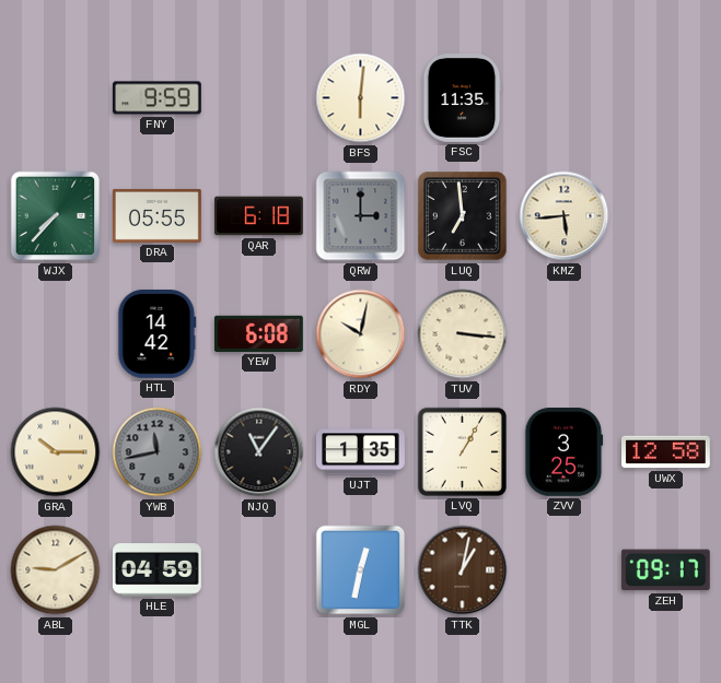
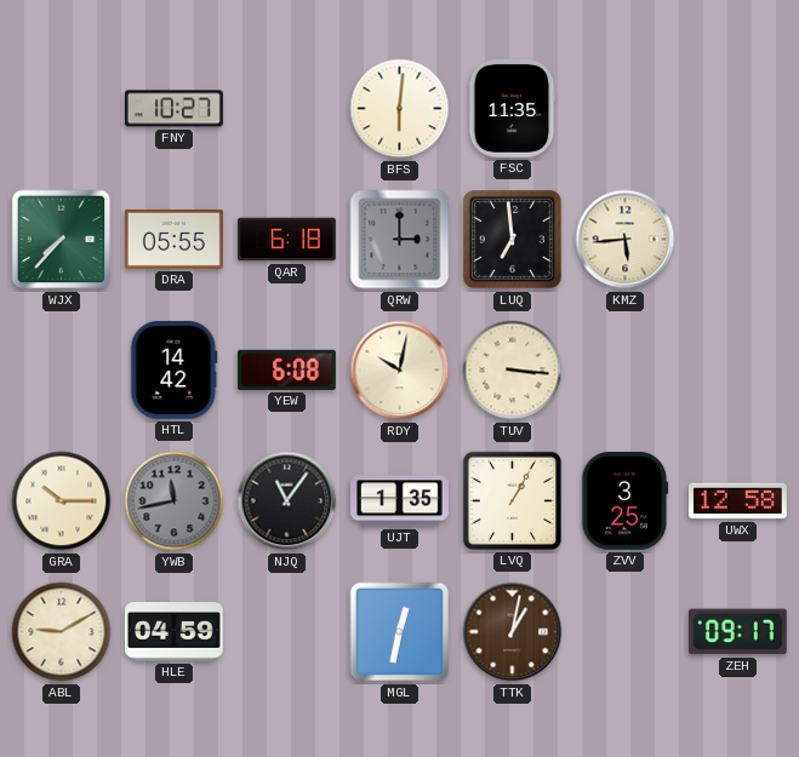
FNY: 9:59 -> 10:27 (173, 109)
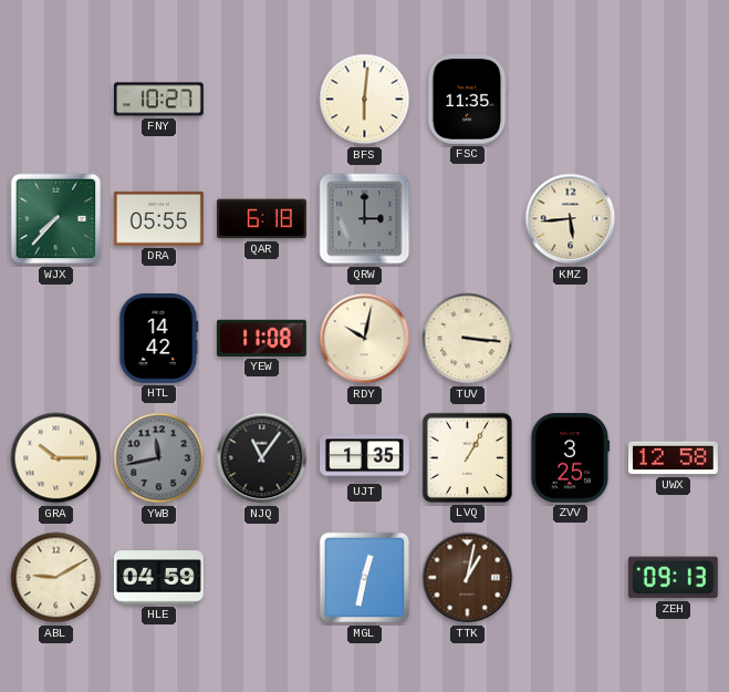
LUQ: 6:59 -> none (513, 240)
YEW: 6:08 -> 11:08 (261, 338)
ZEH: 09:17 -> 09:13 (673, 578)
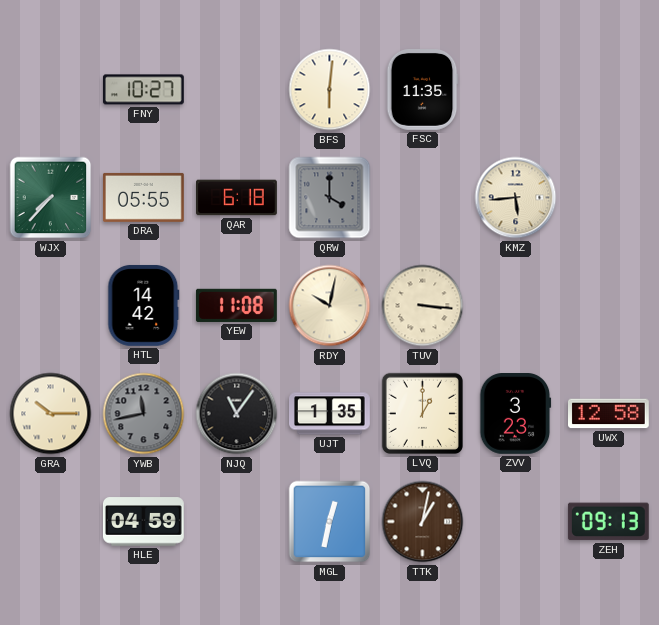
QRW: 3:00 -> 4:00 (330, 198)
LVQ: 1:05 -> 1:00 (422, 413)
ZVV: 3:25 -> 3:23 (516, 414)
ABL: 9:10 -> none (56, 578)
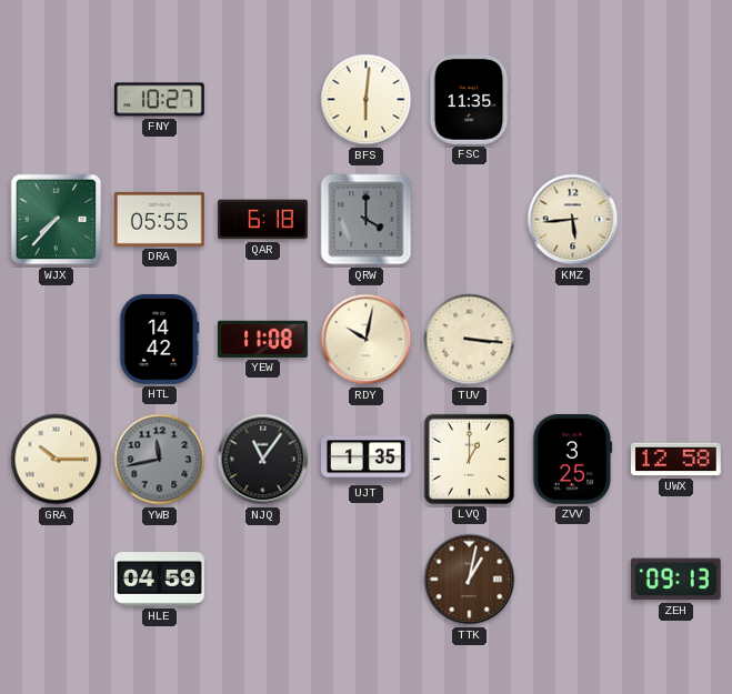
ZVV: 3:23 -> 3:25 (573, 460)
MGL: 12:32 -> none (330, 522)
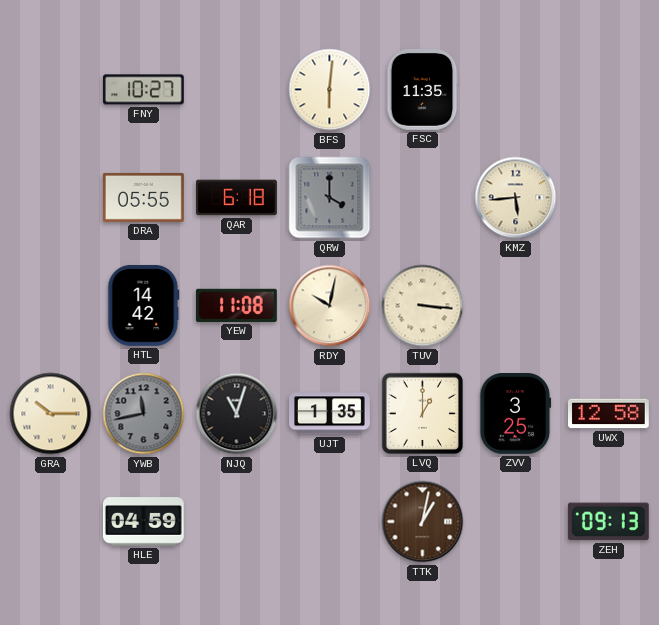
WJX: 7:37 -> none (57, 220)
NJQ: 11:06 -> 11:03 (237, 414)
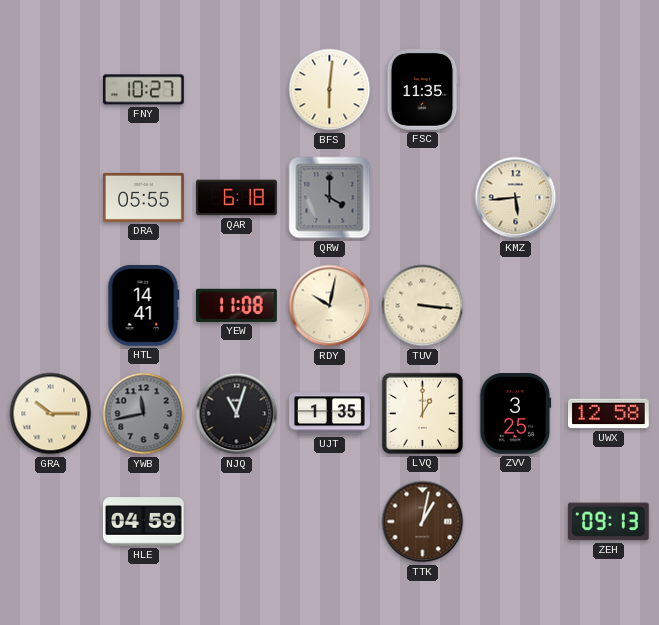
HTL: 14:42 -> 14:41 (144, 305)
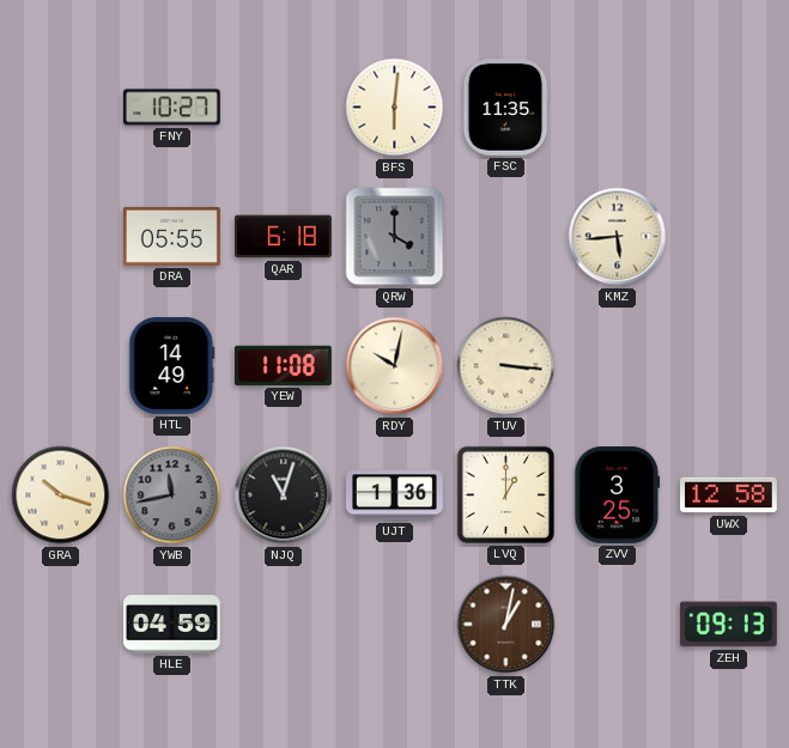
HTL: 14:41 -> 14:49 (172, 365)
GRA: 10:15 -> 10:18 (61, 495)
UJT: 1:35 -> 1:36 (395, 495)
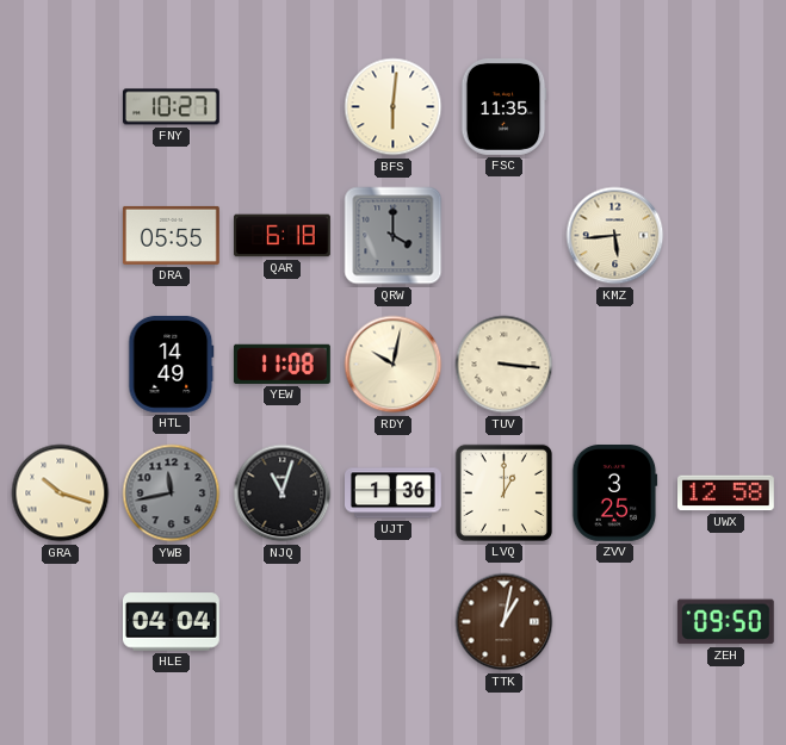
HLE: 04:59 -> 04:04 (171, 622)
ZEH: 09:13 -> 09:50 (725, 622)
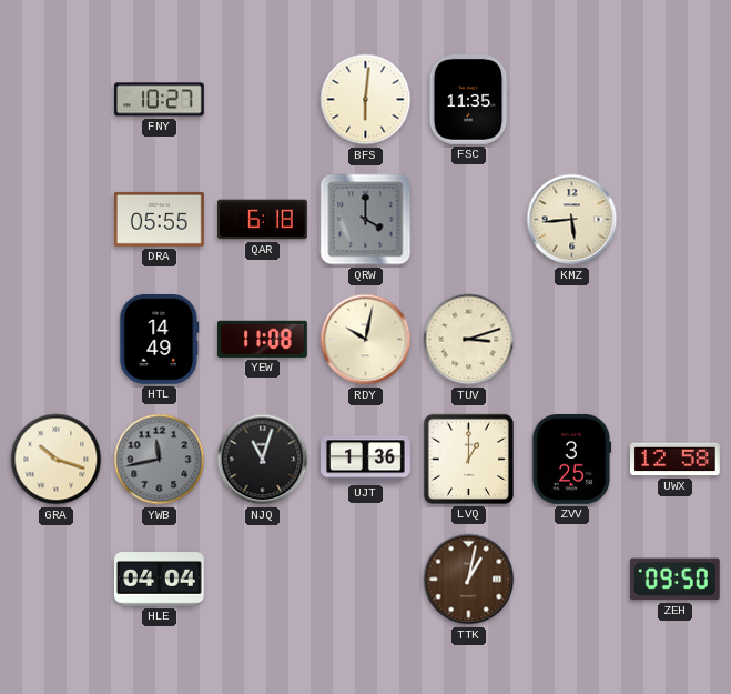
TUV: 3:16 -> 3:12 (469, 340)
